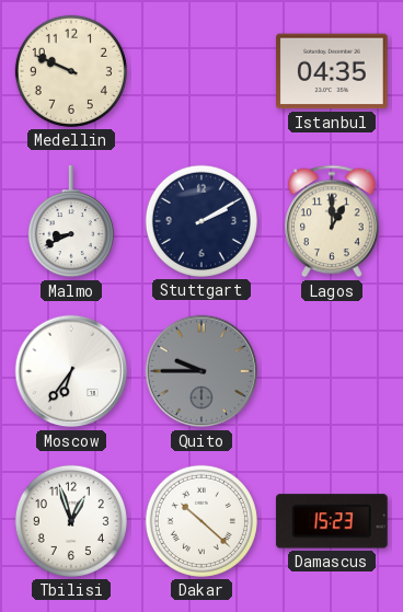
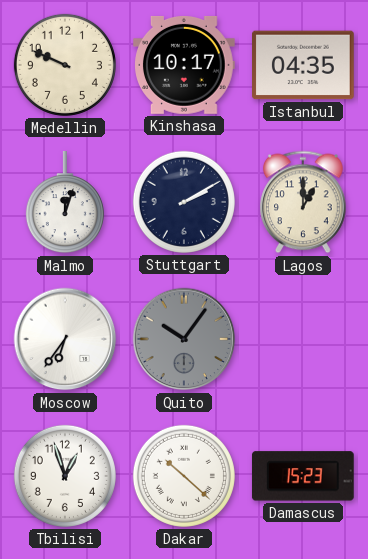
Kinshasa: none -> 10:17 (185, 65)
Malmo: 8:41 -> 12:03 (65, 203)
Quito: 9:45 -> 10:06 (184, 339)
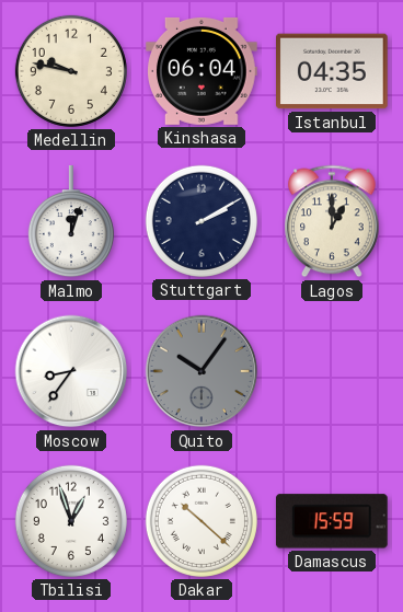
Medellin: 9:49 -> 9:47 (71, 71)
Kinshasa: 10:17 -> 06:04 (203, 71)
Moscow: 6:36 -> 8:36 (71, 371)
Damascus: 15:23 -> 15:59 (332, 521)
